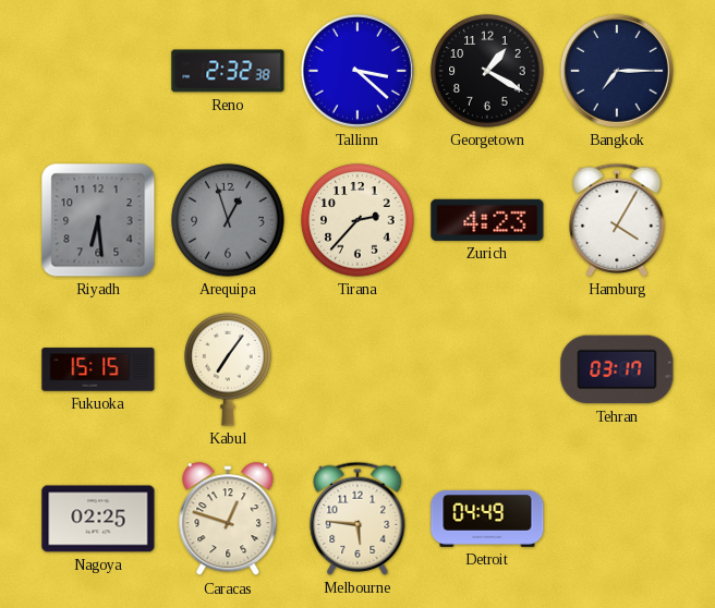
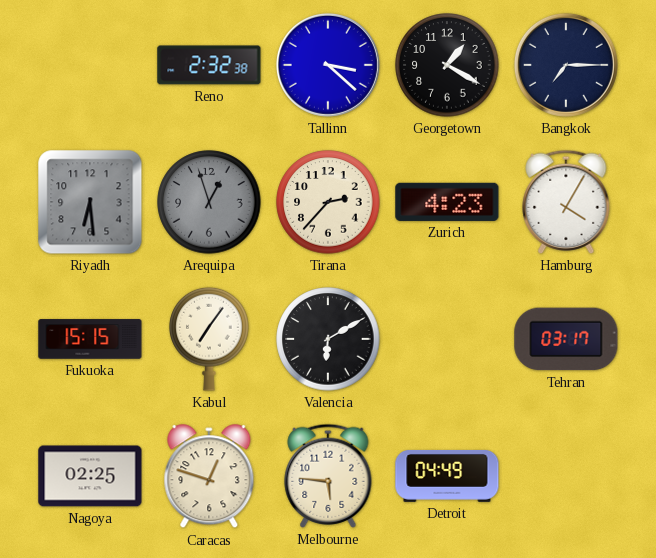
Valencia: none -> 6:10 (328, 339)
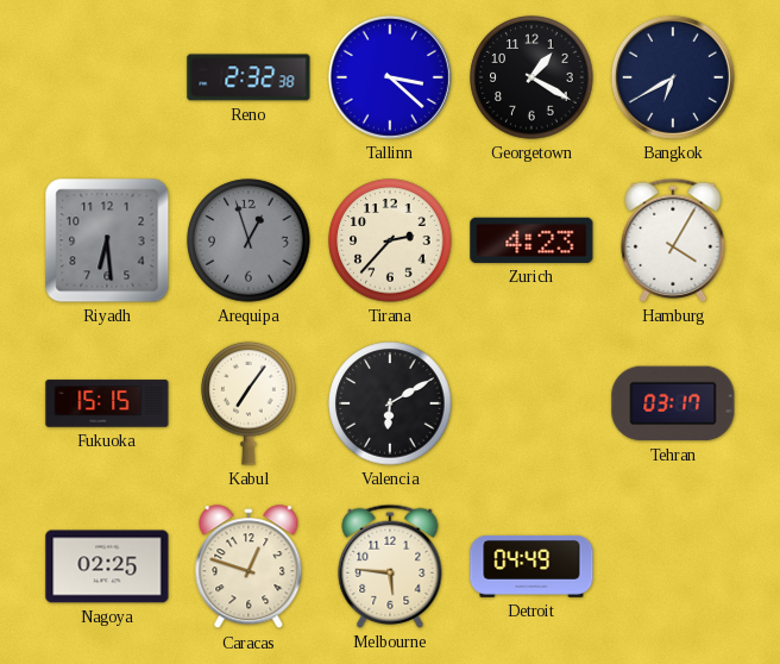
Bangkok: 7:15 -> 6:40 (673, 77)
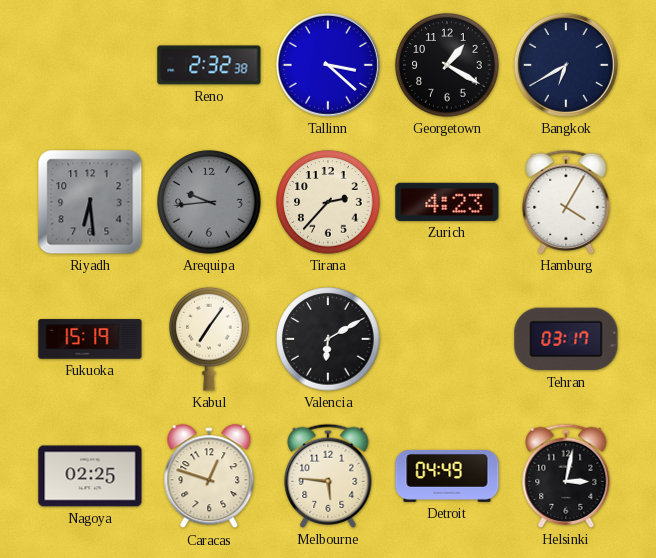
Arequipa: 12:57 -> 9:44 (209, 202)
Fukuoka: 15:15 -> 15:19 (90, 339)
Helsinki: none -> 3:02 (566, 476)
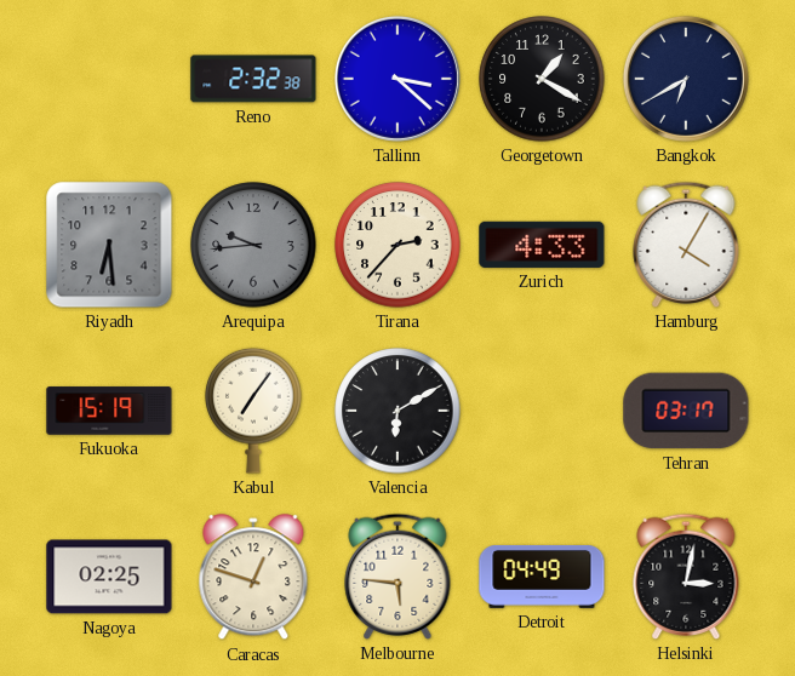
Zurich: 4:23 -> 4:33 (542, 245)
